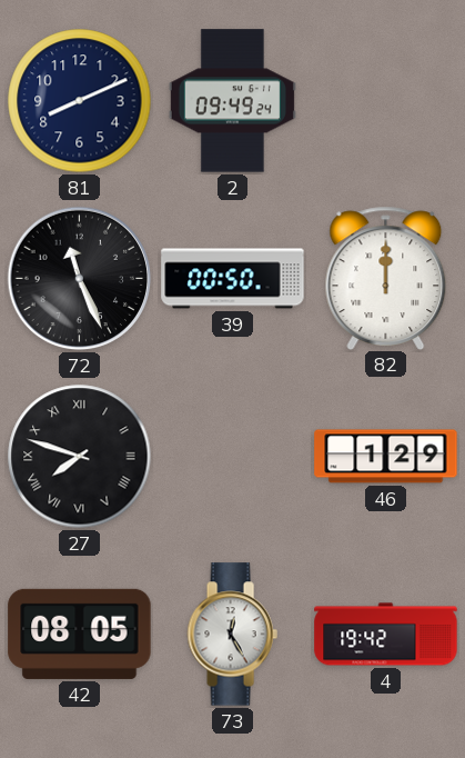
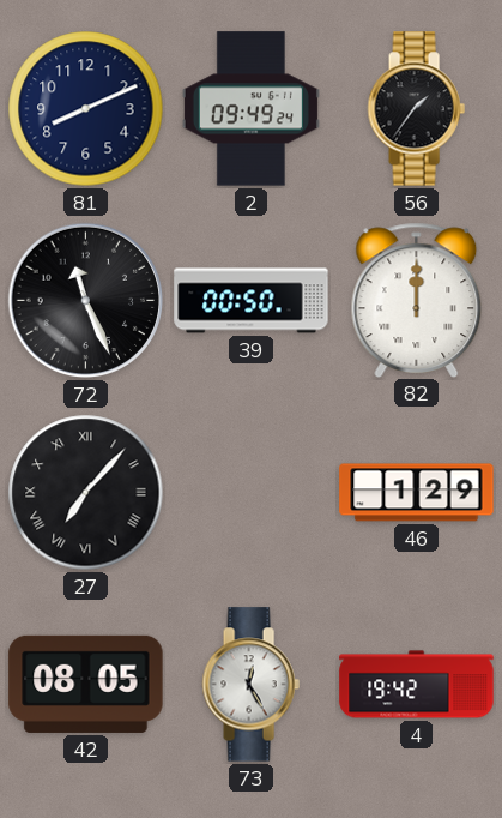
56: none -> 1:36 (416, 109)
27: 7:48 -> 7:07 (86, 493)
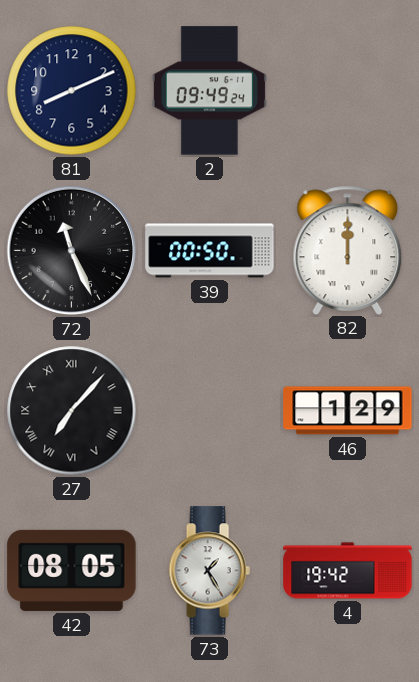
56: 1:36 -> none (416, 109)
73: 12:25 -> 1:25 (209, 571)
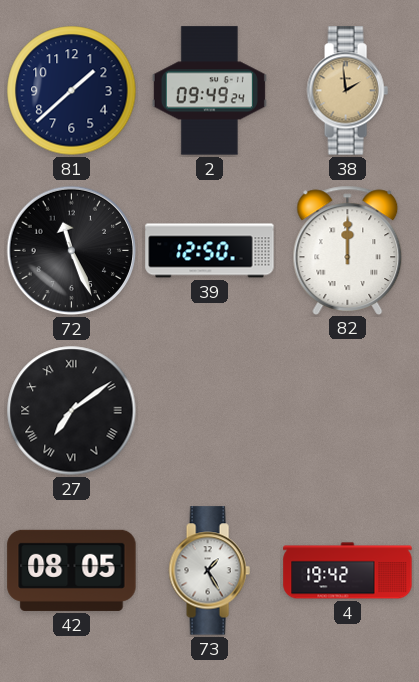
81: 8:11 -> 1:38 (72, 91)
38: none -> 1:59 (347, 91)
39: 00:50 -> 12:50 (210, 251)
27: 7:07 -> 7:09 (72, 411)
46: 1:29 -> none (348, 411)
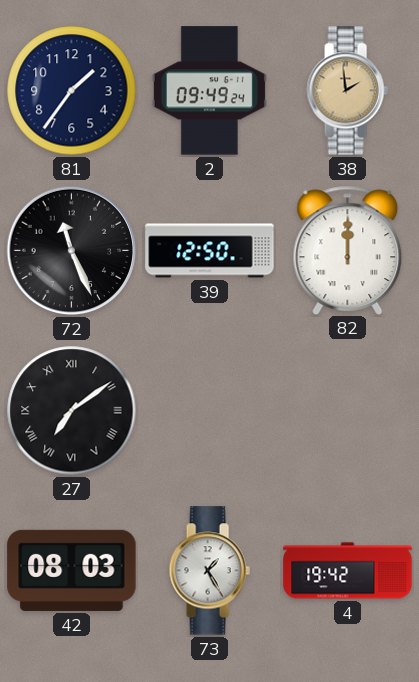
81: 1:38 -> 1:36 (72, 91)
42: 08:05 -> 08:03 (72, 570)
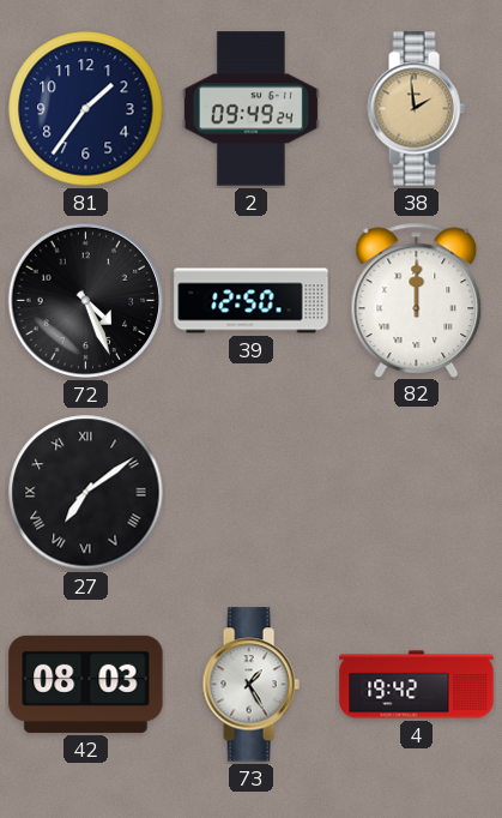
72: 11:26 -> 4:26 (86, 301)
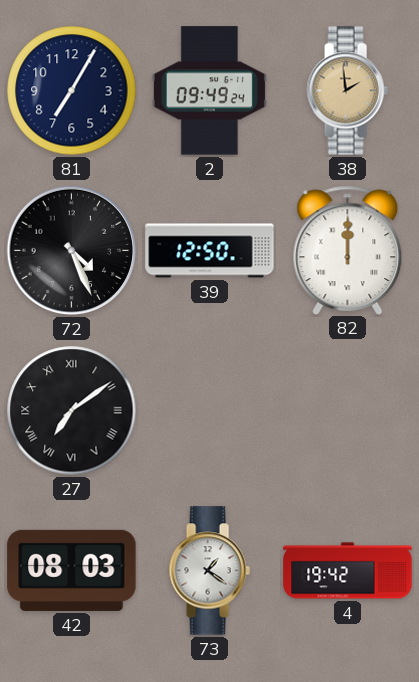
81: 1:36 -> 7:05 (72, 91)
73: 1:25 -> 1:21 (209, 571)
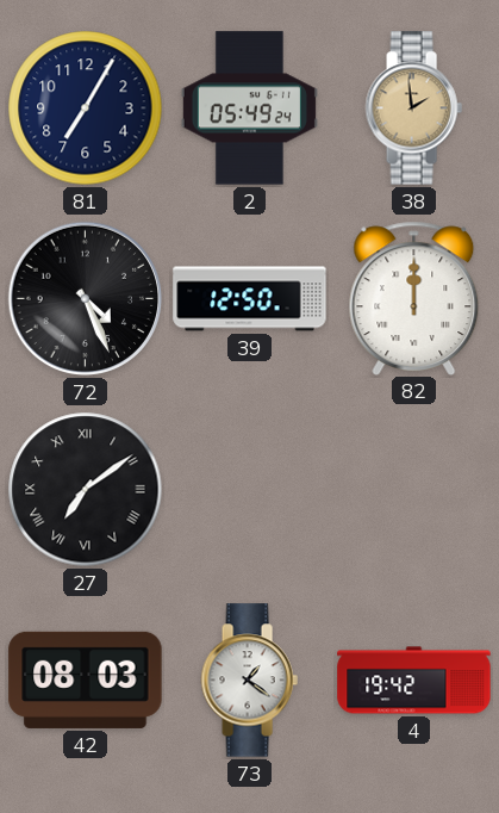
2: 09:49 -> 05:49 (249, 108)
